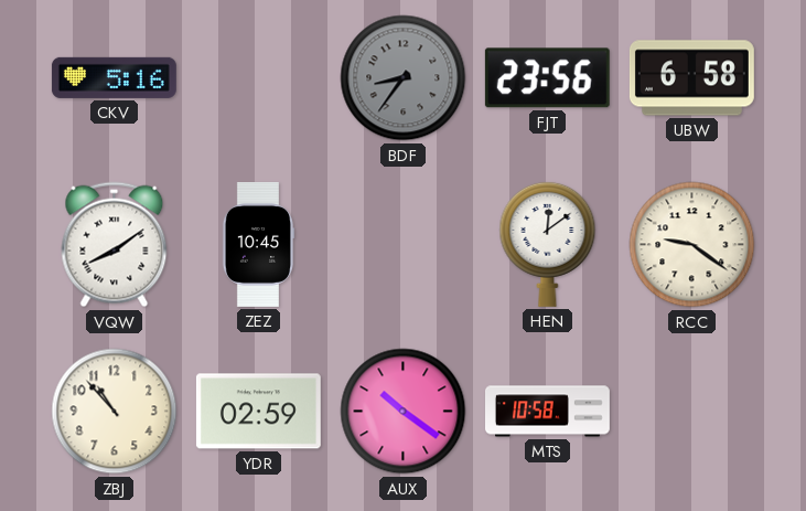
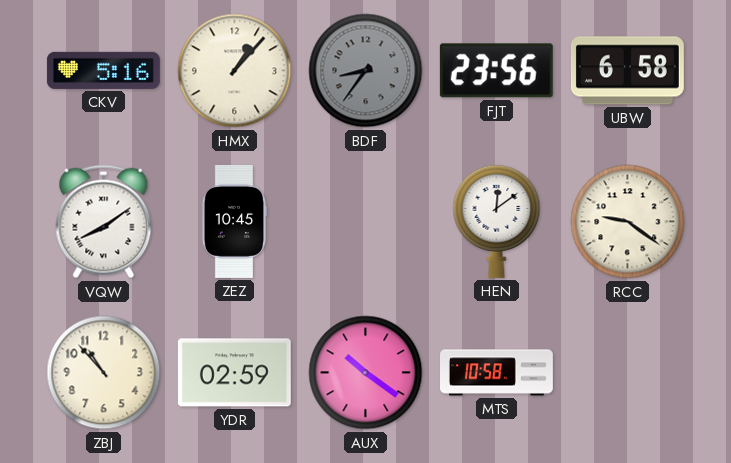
HMX: none -> 1:07 (235, 71)
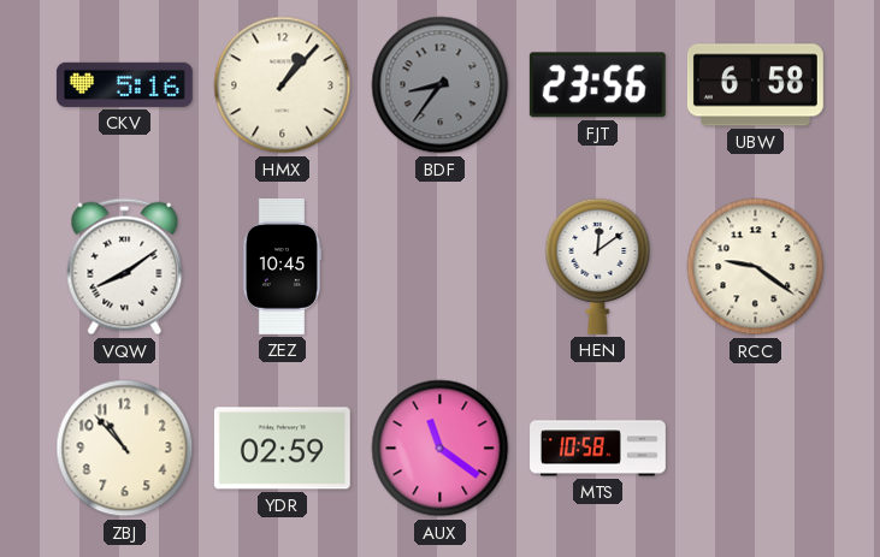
AUX: 10:21 -> 11:21 (441, 449)
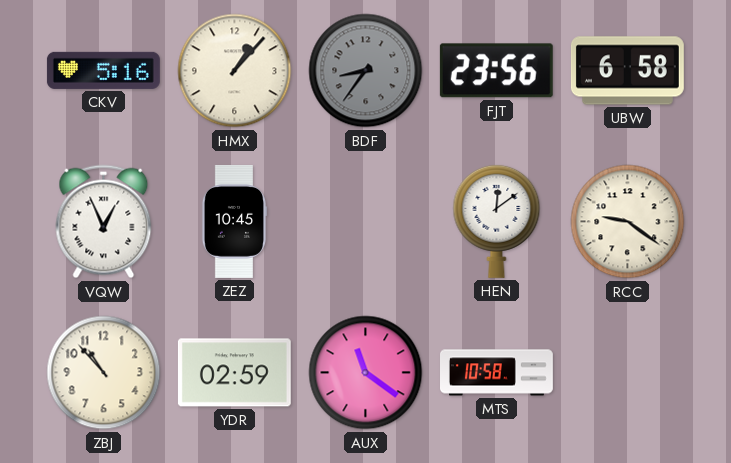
VQW: 8:09 -> 12:56 (104, 222)
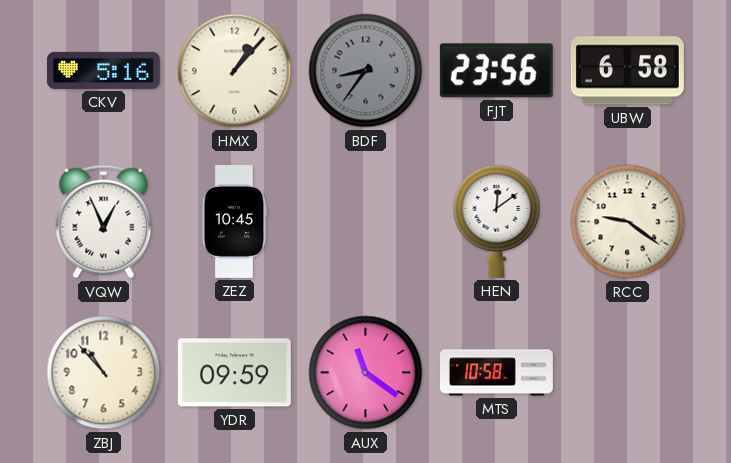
YDR: 02:59 -> 09:59 (234, 373)
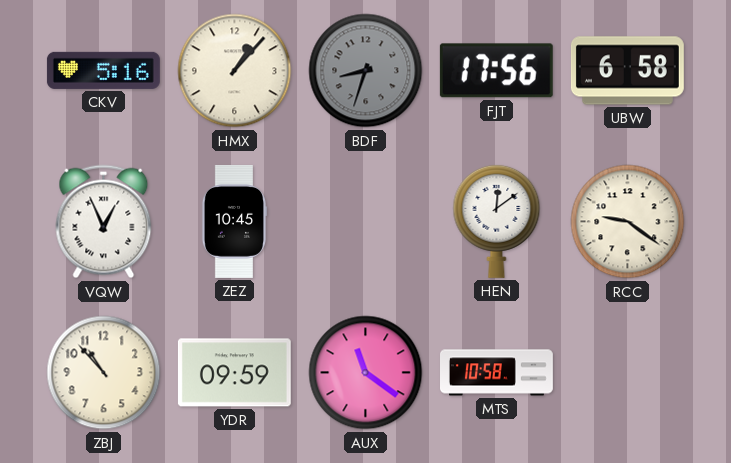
BDF: 8:36 -> 8:33 (366, 71)
FJT: 23:56 -> 17:56 (496, 71)
